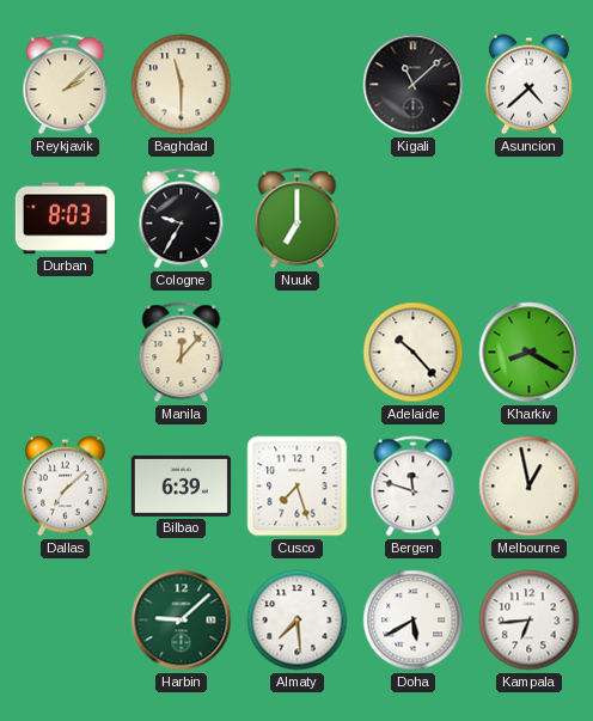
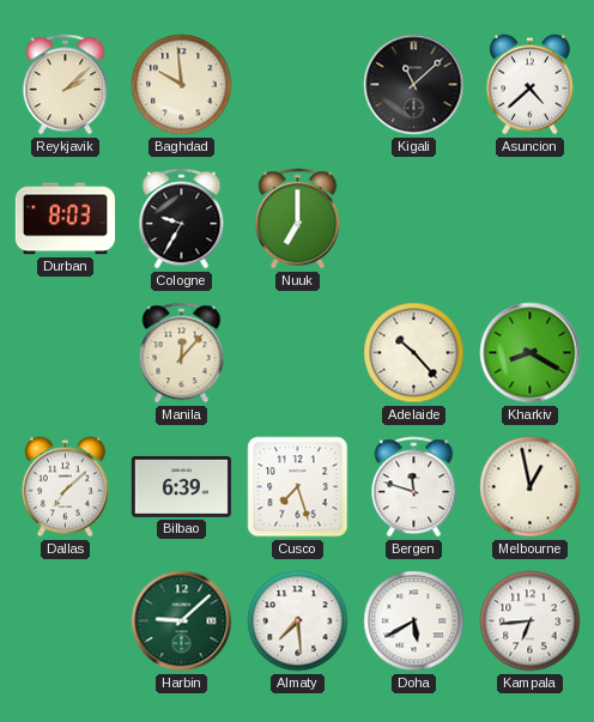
Baghdad: 11:30 -> 9:59 (182, 85)
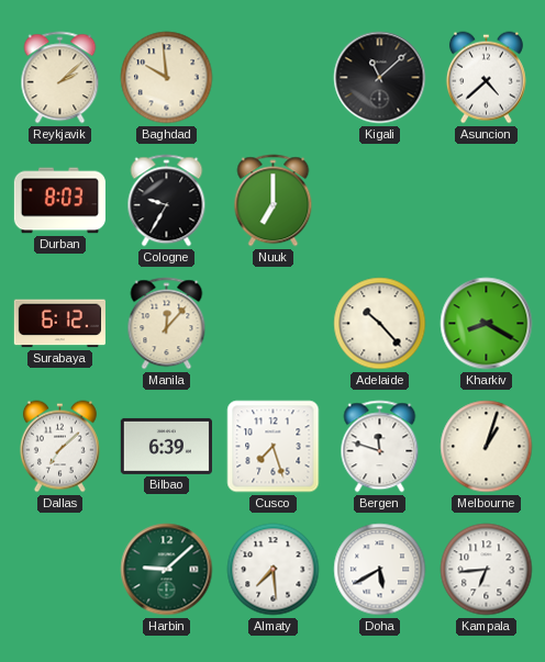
Surabaya: none -> 6:12 (59, 324)
Melbourne: 12:58 -> 1:03 (487, 447)
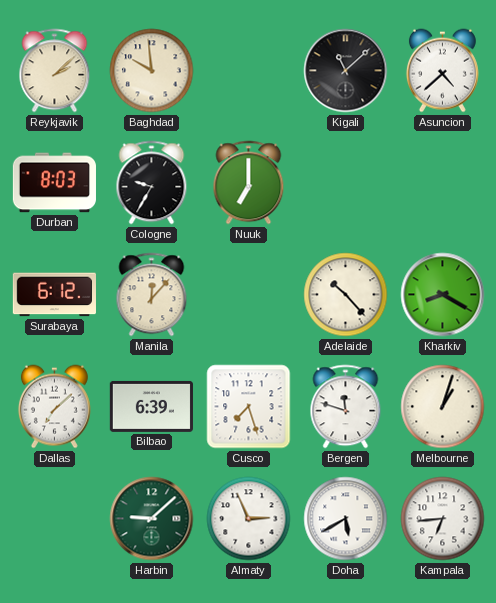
Almaty: 7:29 -> 2:56 (249, 519)
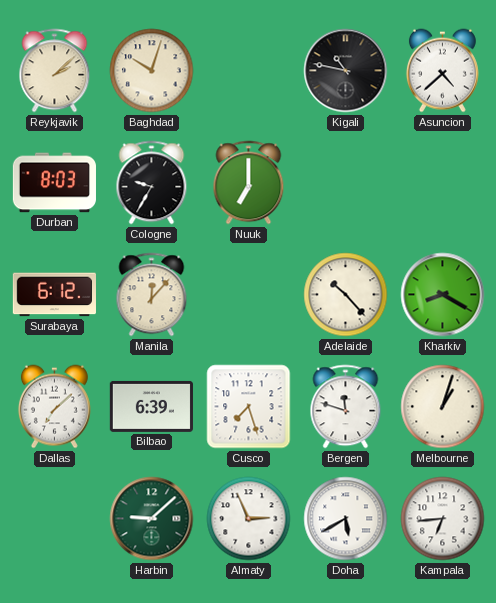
Baghdad: 9:59 -> 10:03 (152, 71)
Kigali: 11:08 -> 10:47 (346, 71)
